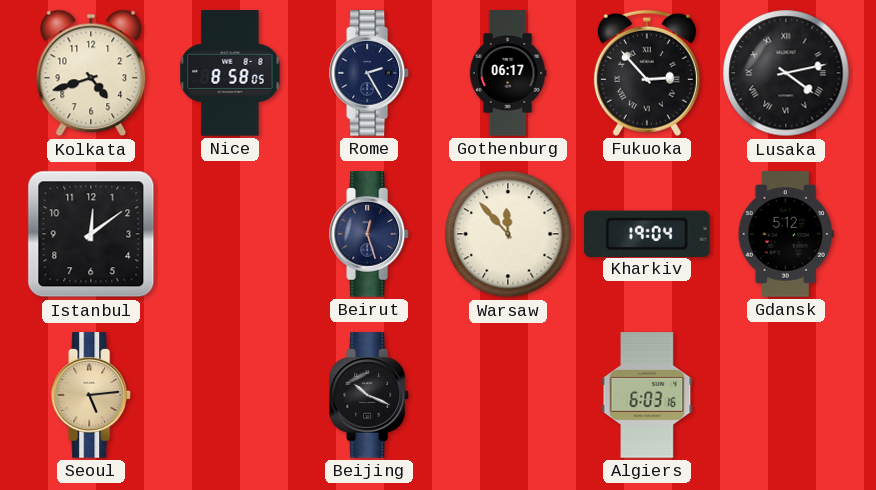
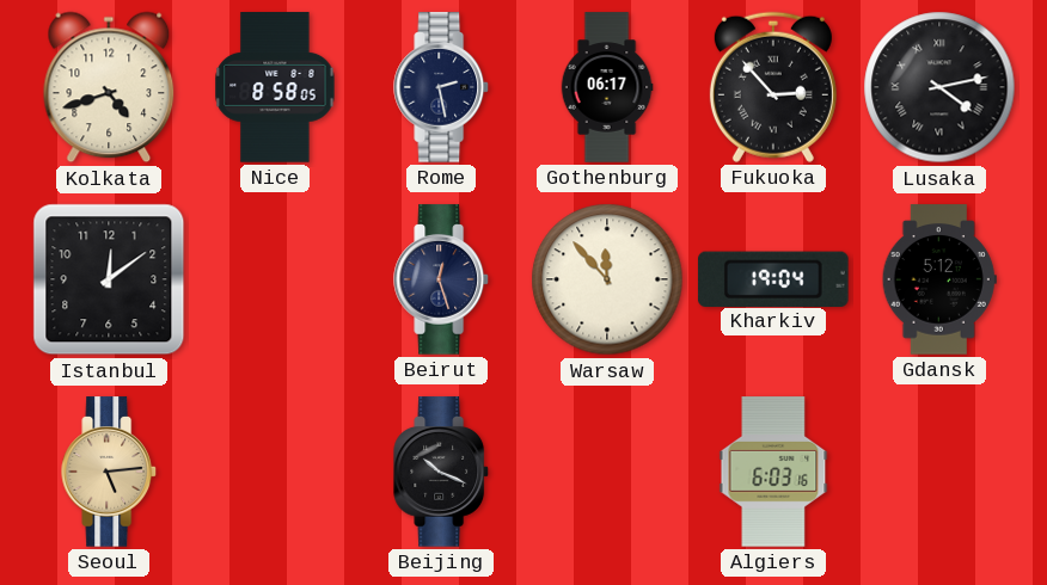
Rome: 2:25 -> 2:28 (442, 87)
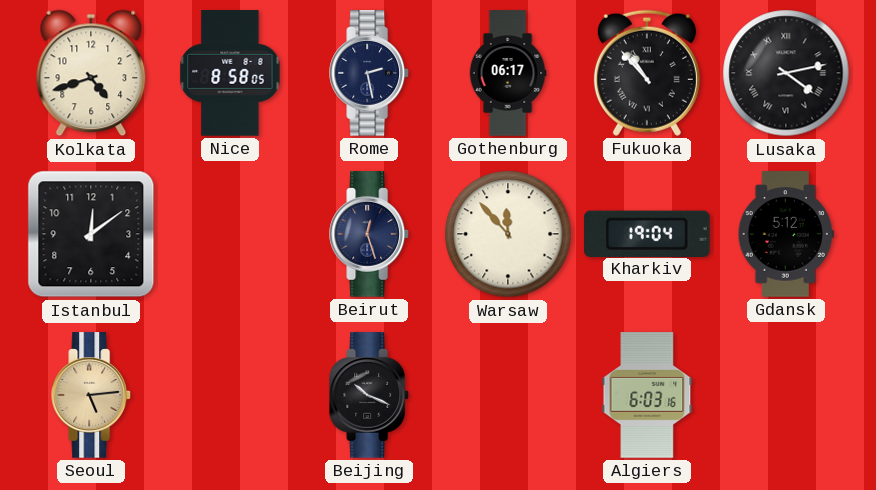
Fukuoka: 2:53 -> 10:53 (647, 73)
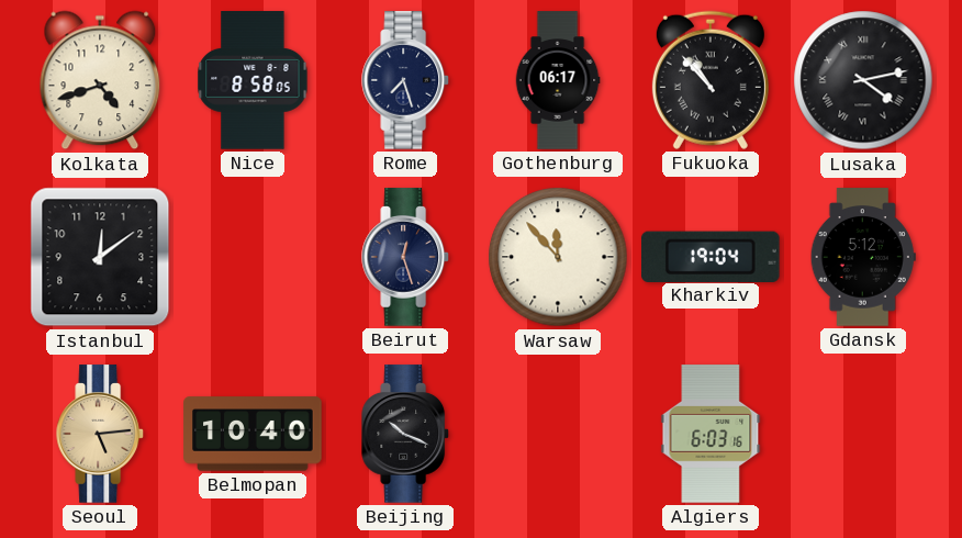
Rome: 2:28 -> 7:27 (406, 80)
Belmopan: none -> 10:40 (253, 434)
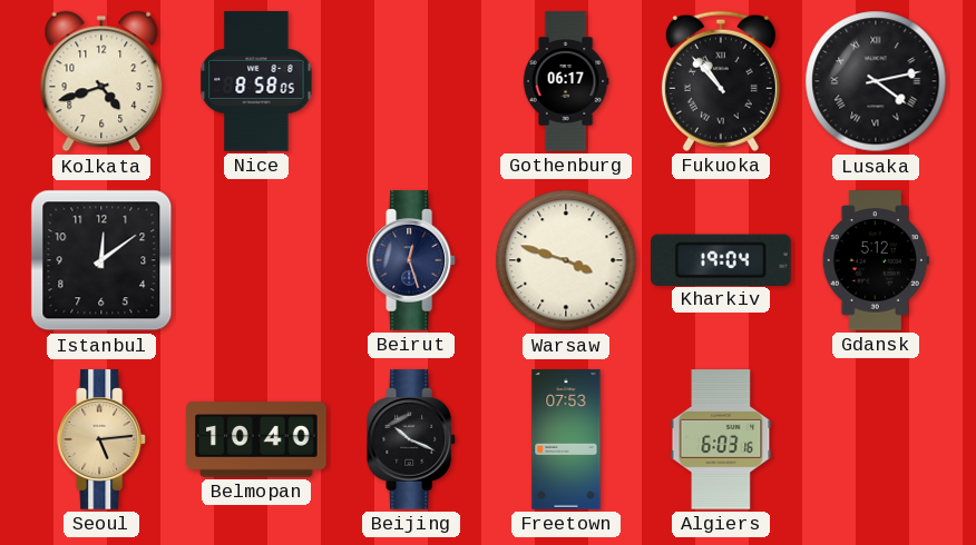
Rome: 7:27 -> none (406, 80)
Warsaw: 11:53 -> 3:48 (566, 260)
Freetown: none -> 07:53 (566, 439)
